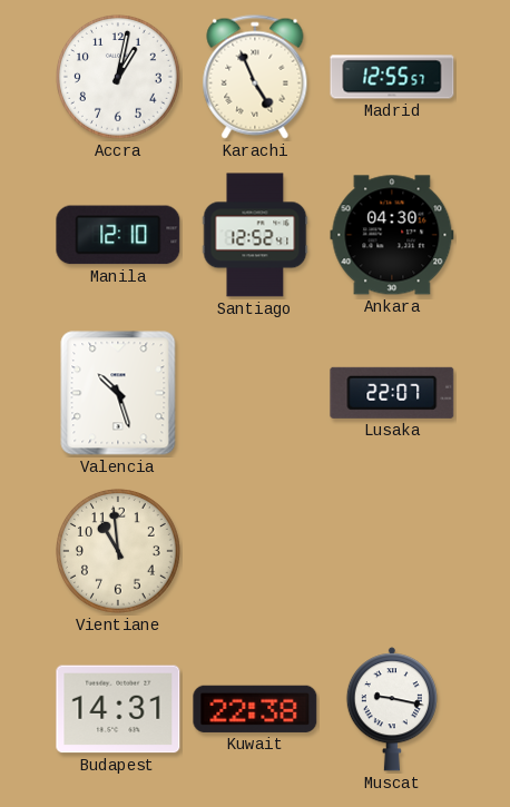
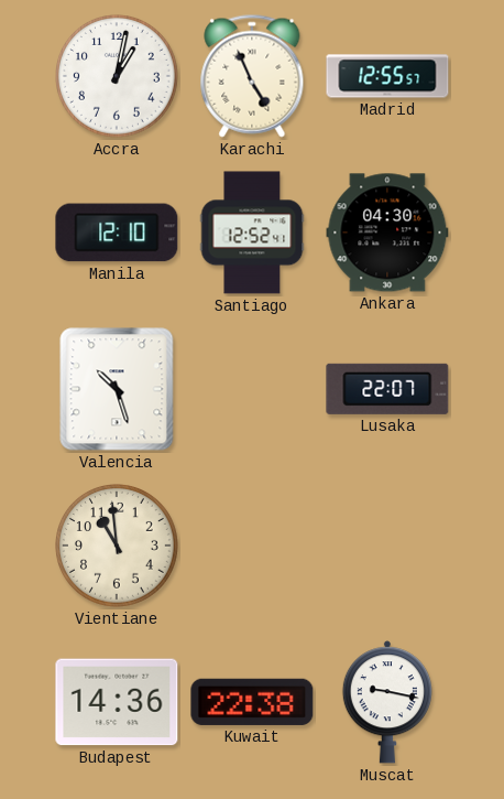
Budapest: 14:31 -> 14:36 (117, 702)
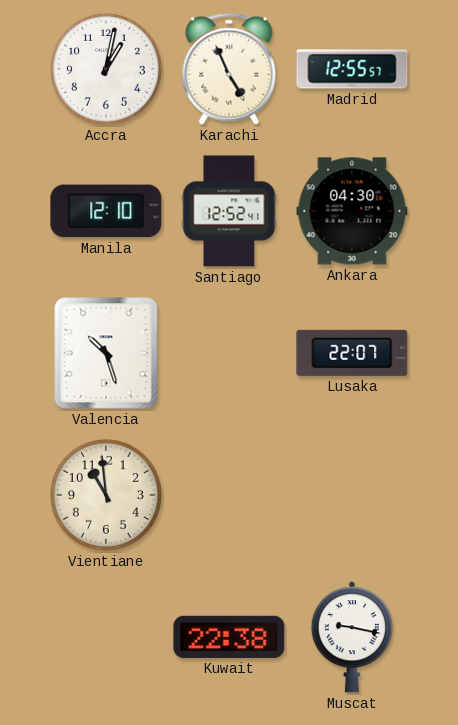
Budapest: 14:36 -> none (117, 702)
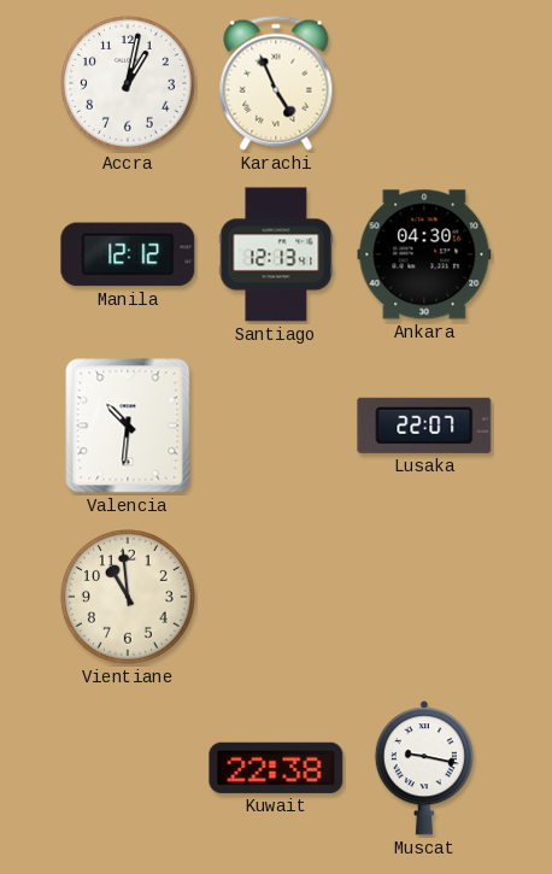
Madrid: 12:55 -> none (352, 69)
Manila: 12:10 -> 12:12 (128, 254)
Santiago: 12:52 -> 12:13 (276, 254)
Valencia: 10:27 -> 10:31 (128, 426)
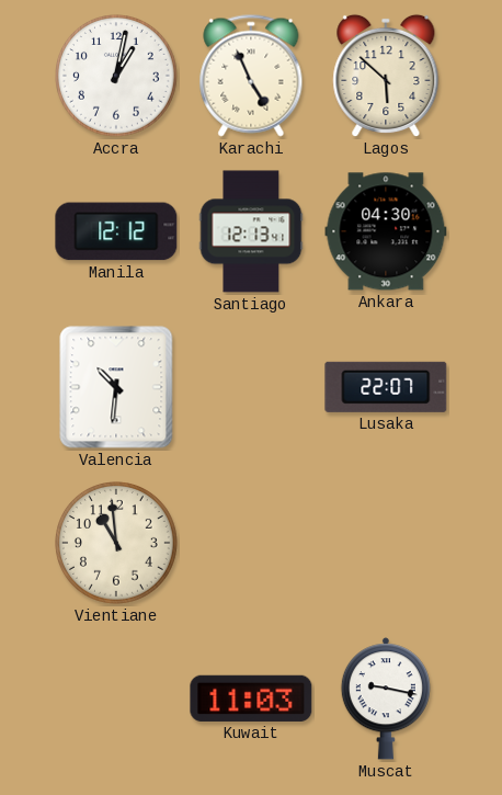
Lagos: none -> 5:52 (386, 76)
Kuwait: 22:38 -> 11:03 (251, 699)
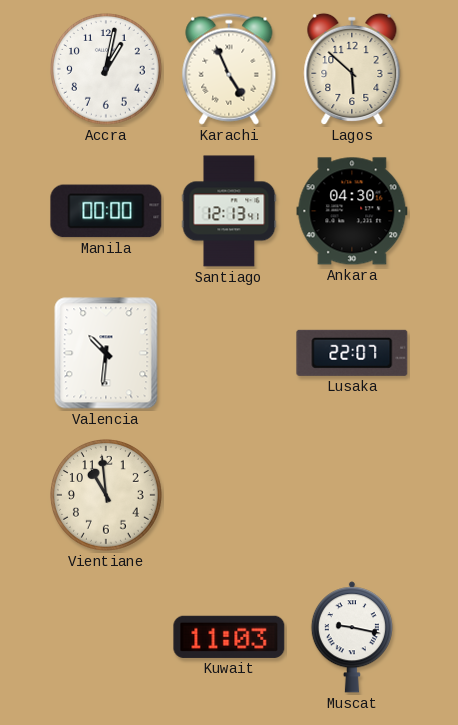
Manila: 12:12 -> 00:00 (106, 211)
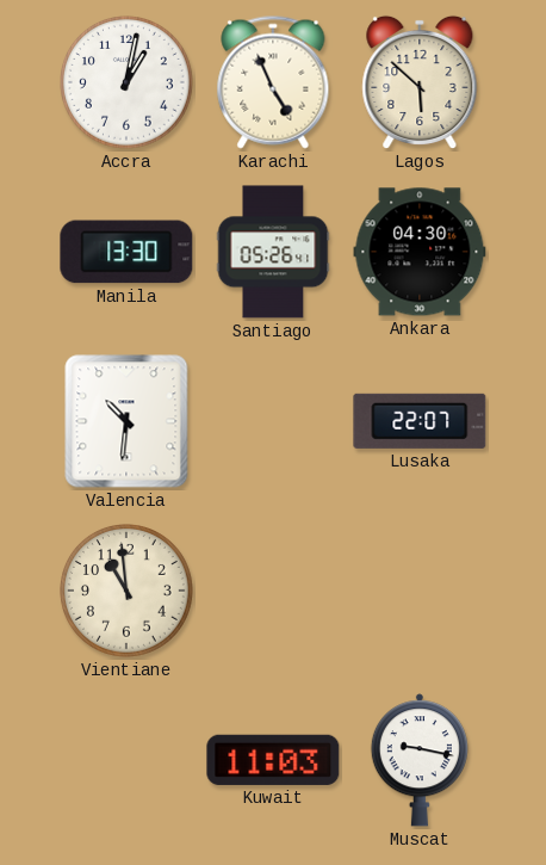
Manila: 00:00 -> 13:30 (126, 252)
Santiago: 12:13 -> 05:26 (273, 252)
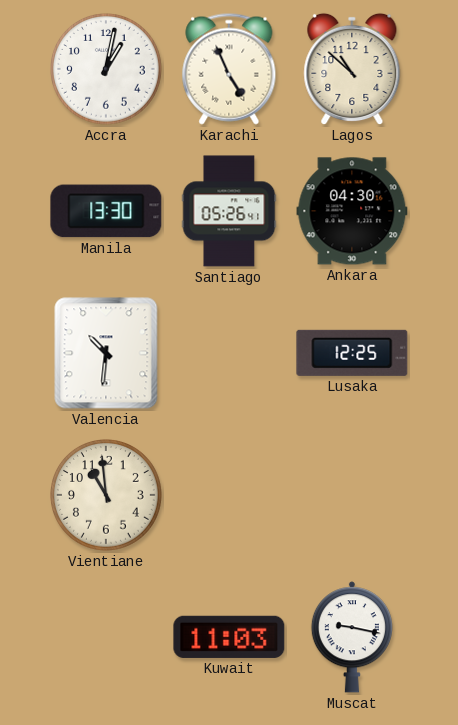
Lagos: 5:52 -> 10:52 (352, 69)
Lusaka: 22:07 -> 12:25 (352, 353)
